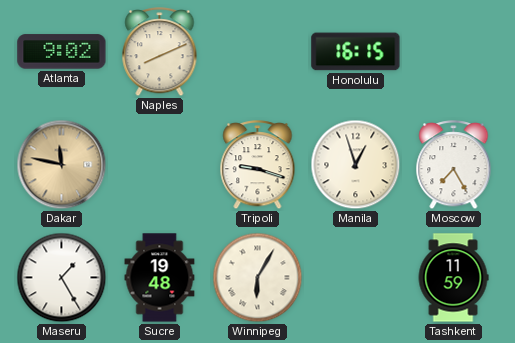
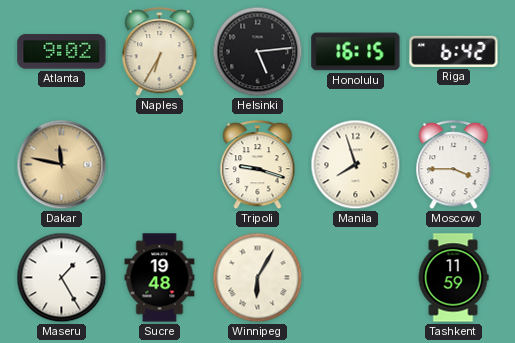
Naples: 8:11 -> 6:35 (160, 52)
Helsinki: none -> 5:14 (258, 52)
Riga: none -> 6:42 (454, 51)
Manila: 12:57 -> 7:57 (356, 165)
Moscow: 7:25 -> 3:45 (454, 165)
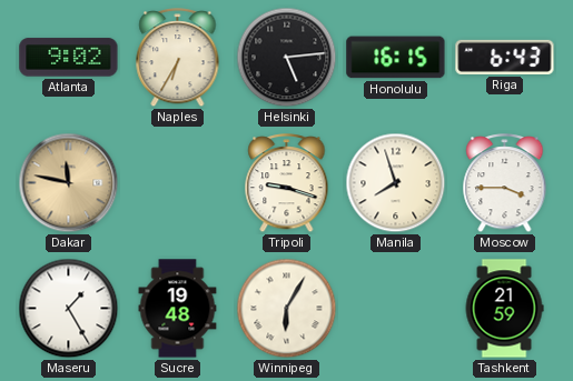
Riga: 6:42 -> 6:43 (505, 57)
Tashkent: 11:59 -> 21:59 (504, 309)
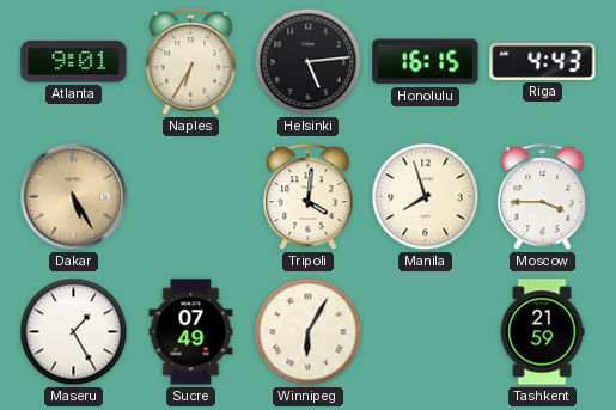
Atlanta: 9:02 -> 9:01 (74, 62)
Riga: 6:43 -> 4:43 (543, 61)
Dakar: 11:47 -> 5:25 (74, 197)
Tripoli: 9:18 -> 4:01 (309, 197)
Sucre: 19:48 -> 07:49 (191, 332)
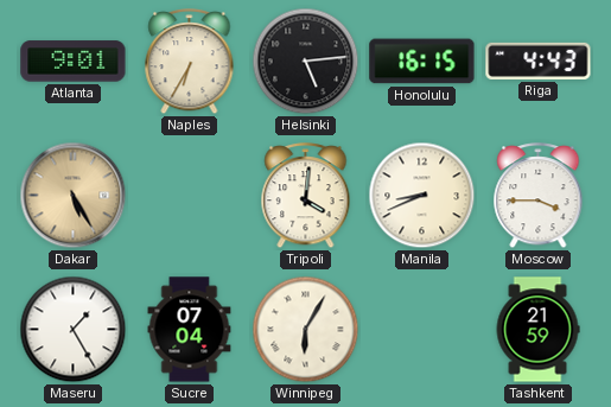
Manila: 7:57 -> 8:41 (422, 196)
Sucre: 07:49 -> 07:04 (190, 330)
